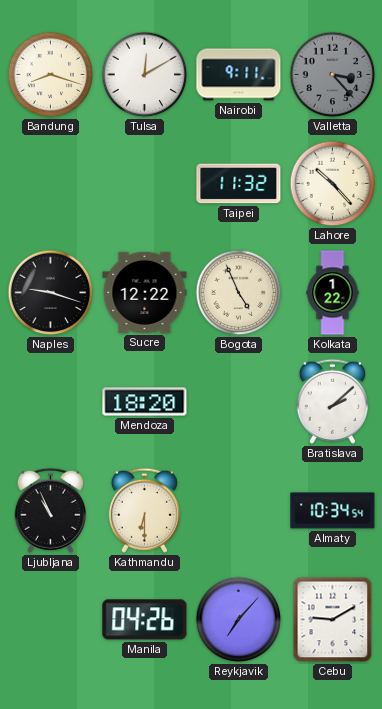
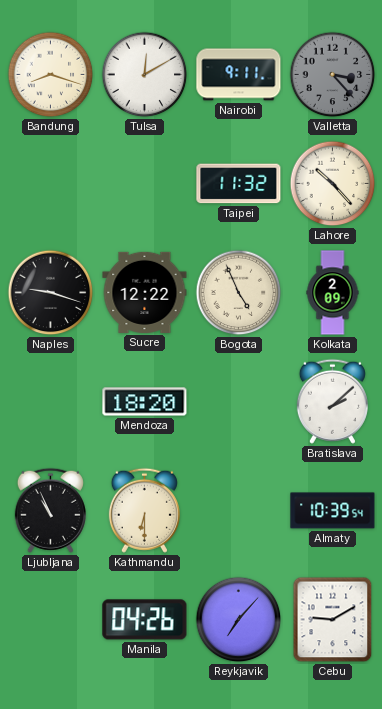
Kolkata: 1:22 -> 2:09 (333, 293)
Almaty: 10:34 -> 10:39 (333, 511)
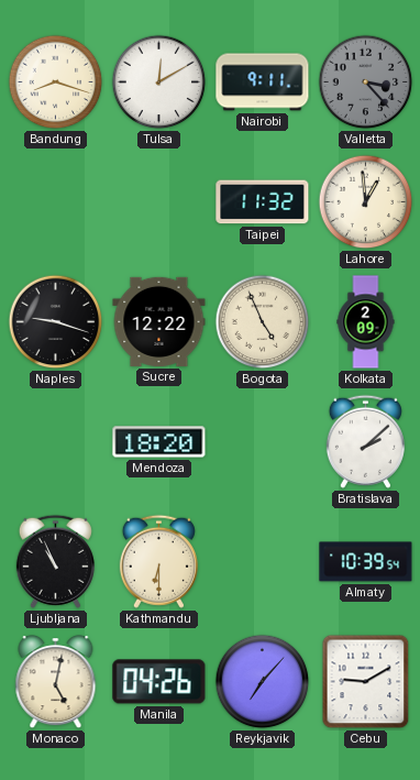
Lahore: 10:23 -> 12:59 (366, 202)
Monaco: none -> 5:02 (56, 683)
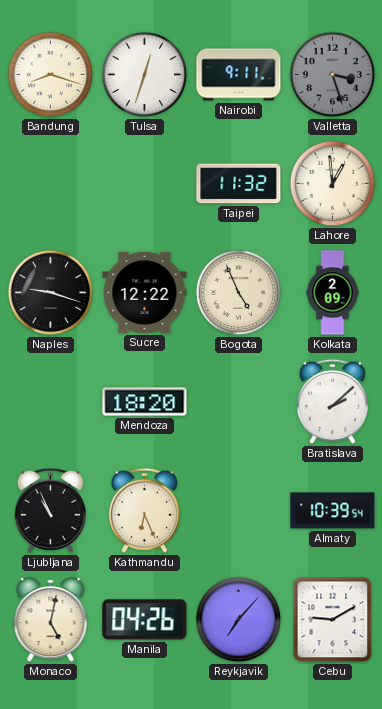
Tulsa: 12:10 -> 12:33 (145, 75)
Valletta: 3:23 -> 3:27 (333, 75)
Kathmandu: 6:30 -> 6:26 (144, 510)
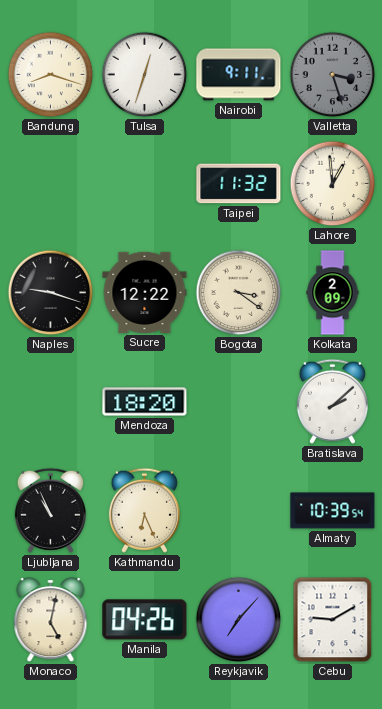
Bogota: 4:56 -> 3:21 (239, 293)
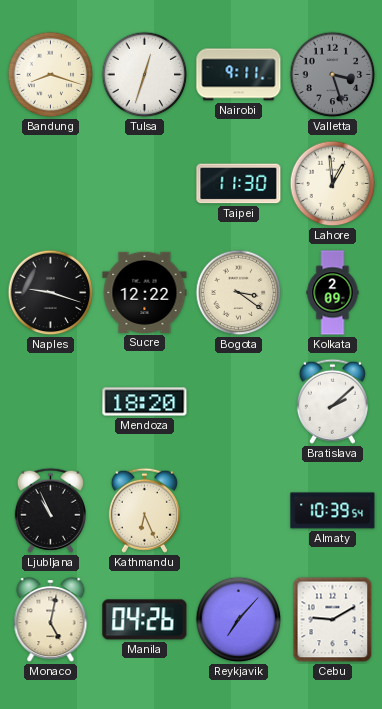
Taipei: 11:32 -> 11:30 (239, 184)
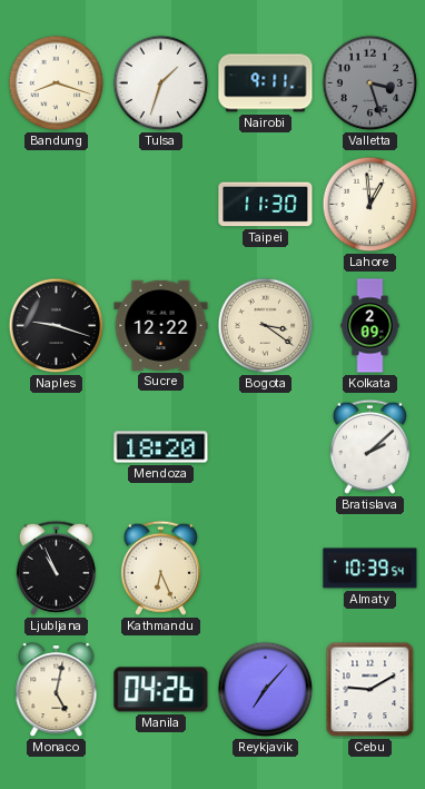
Tulsa: 12:33 -> 1:33 (161, 83)
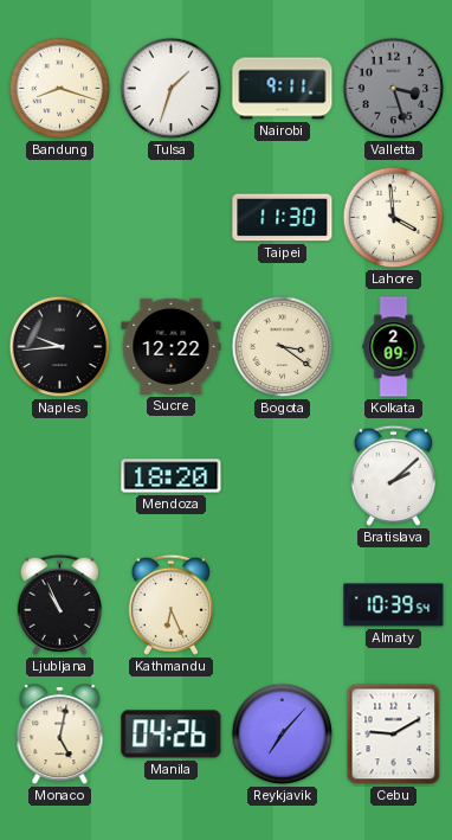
Lahore: 12:59 -> 3:59 (394, 218)
Naples: 9:18 -> 9:44 (60, 347)
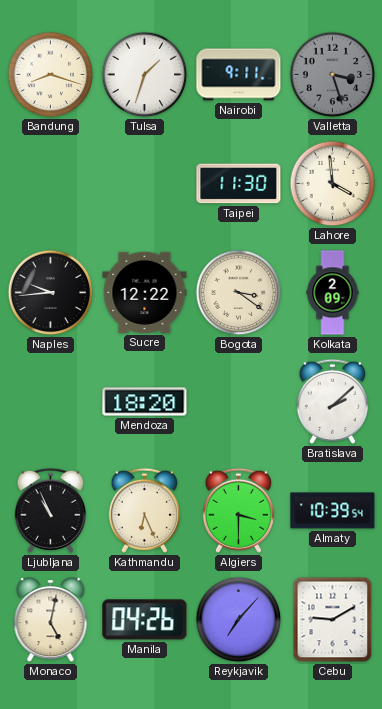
Algiers: none -> 3:30 (238, 510)
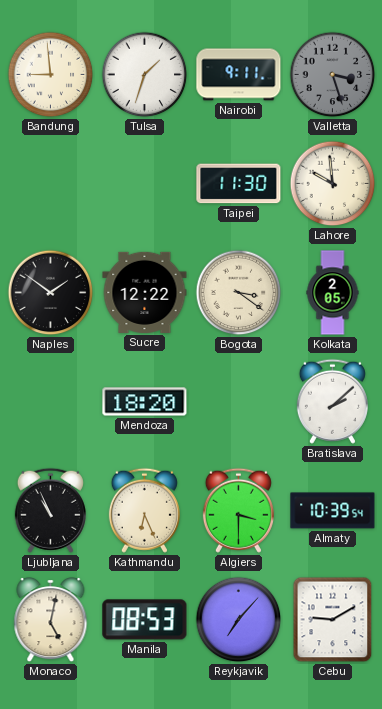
Bandung: 8:18 -> 8:59 (51, 75)
Lahore: 3:59 -> 9:59 (333, 184)
Naples: 9:44 -> 1:51 (51, 293)
Kolkata: 2:09 -> 2:05 (333, 293)
Manila: 04:26 -> 08:53 (145, 620)
